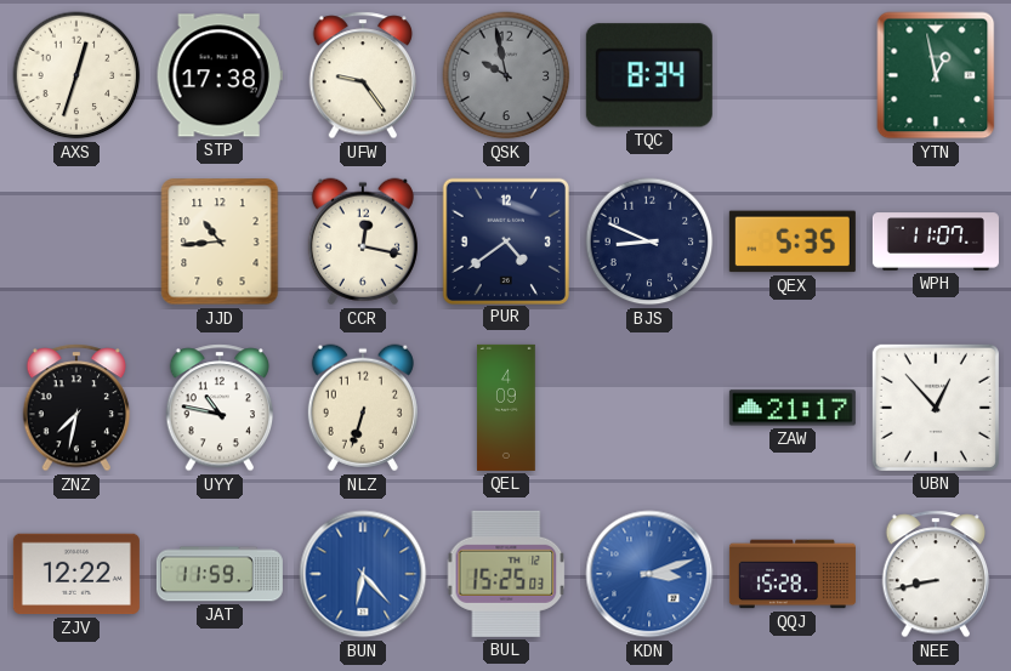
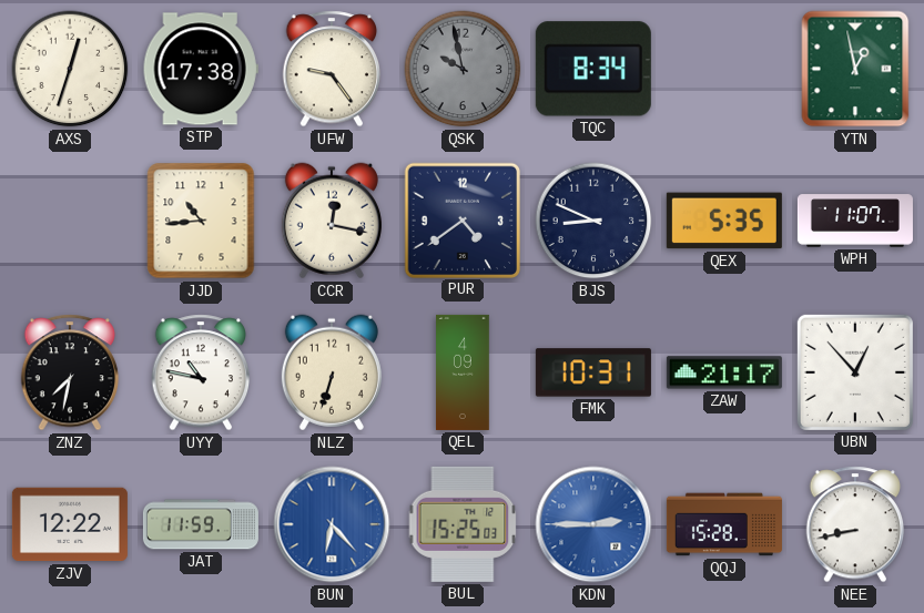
FMK: none -> 10:31 (593, 372)
KDN: 3:12 -> 2:45 (593, 524)
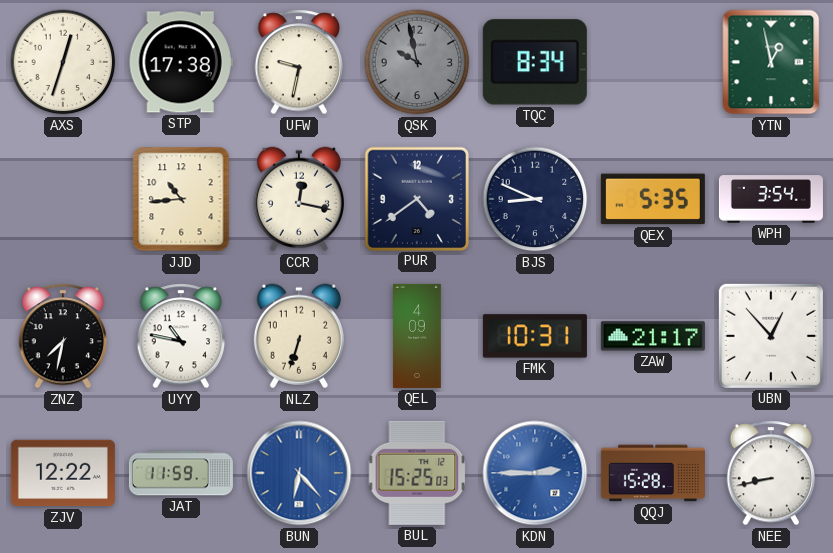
UFW: 9:24 -> 9:32 (299, 62)
WPH: 11:07 -> 3:54 (771, 199)
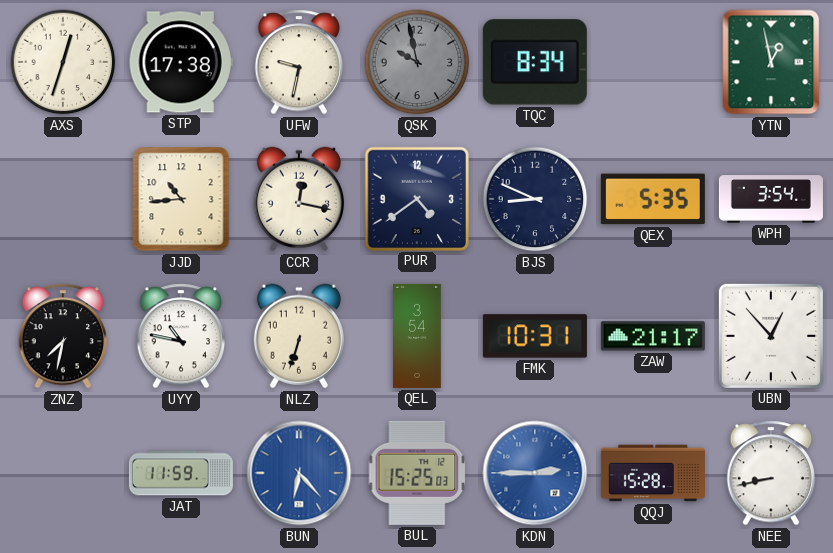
QEL: 4:09 -> 3:54 (417, 336)
ZJV: 12:22 -> none (63, 473)
